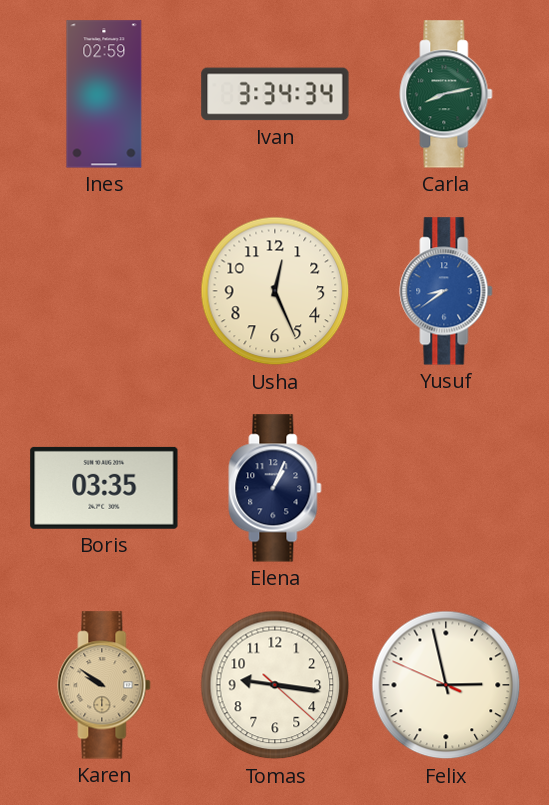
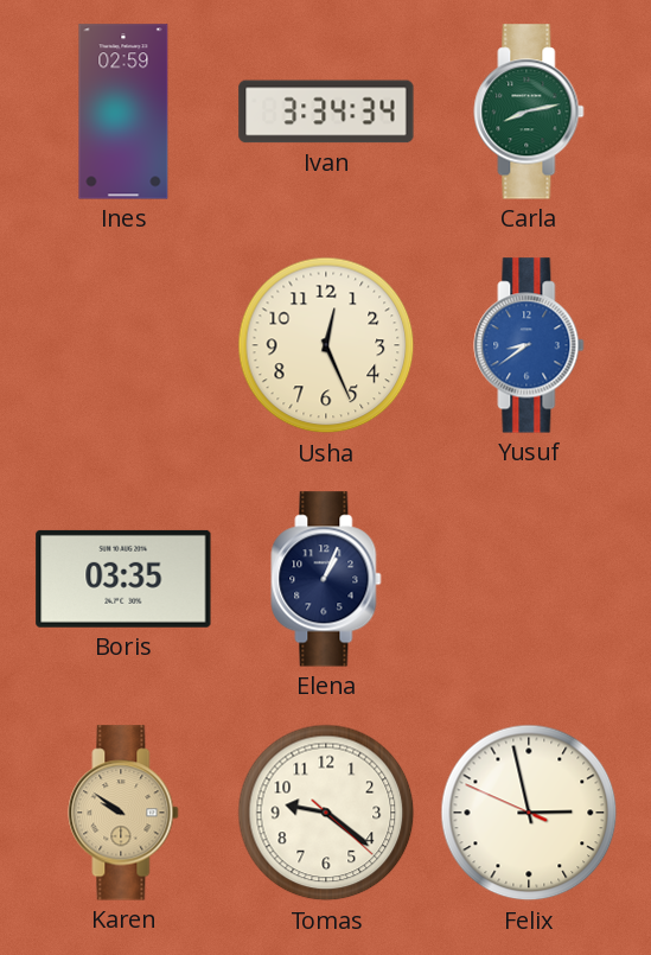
Tomas: 9:16 -> 9:21 (326, 813)
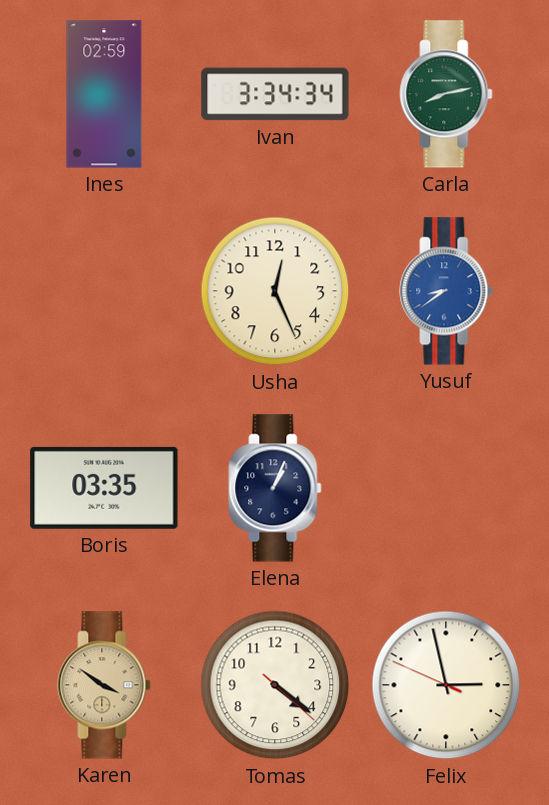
Karen: 9:51 -> 3:51 (104, 685)
Tomas: 9:21 -> 4:21 (275, 685)
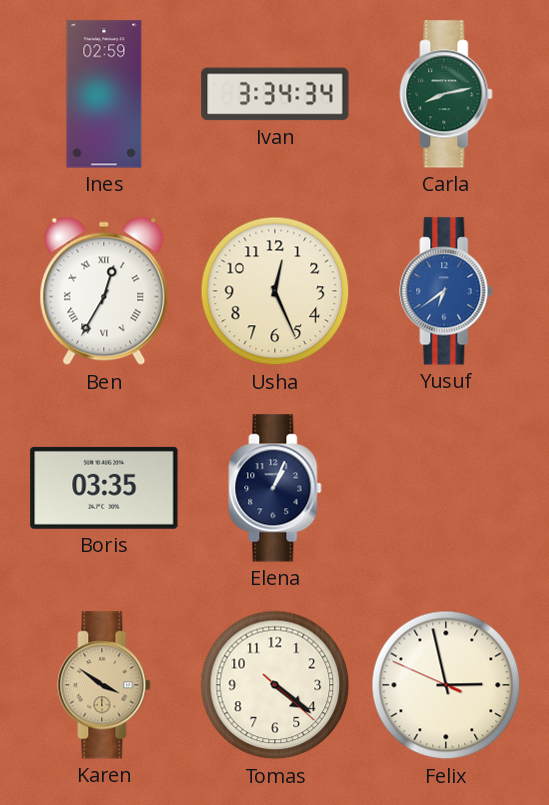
Ben: none -> 12:35 (104, 291)
Yusuf: 8:39 -> 6:39 (446, 291)
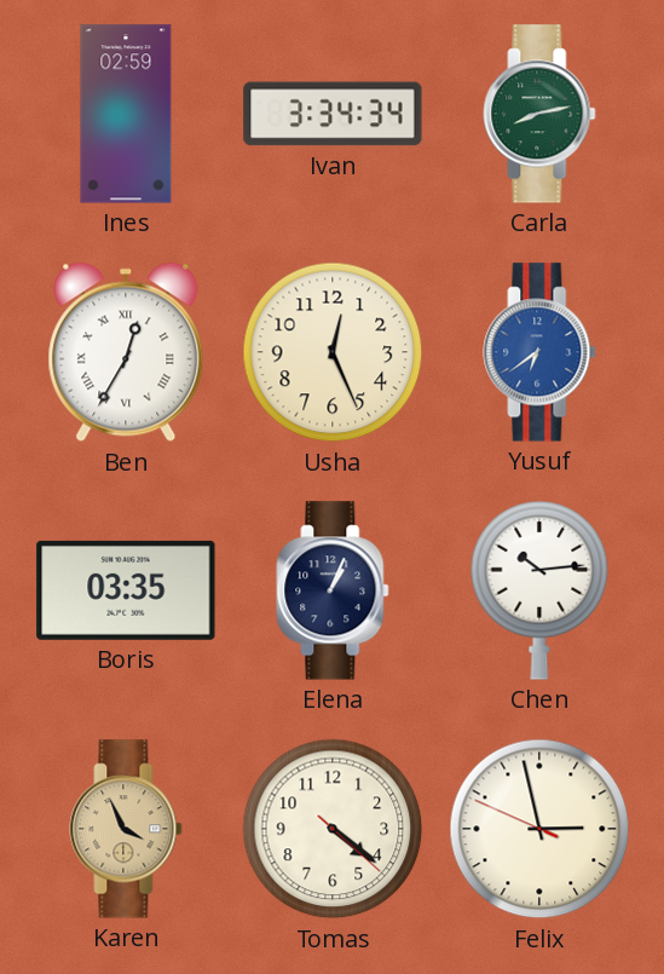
Chen: none -> 10:14 (539, 590)
Karen: 3:51 -> 3:56 (126, 829)
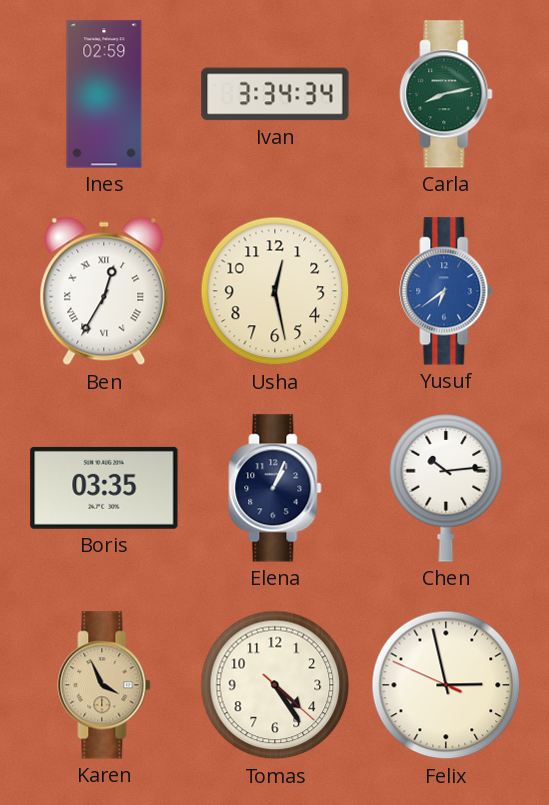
Usha: 12:26 -> 12:28 (275, 291)
Tomas: 4:21 -> 4:24 (275, 685)
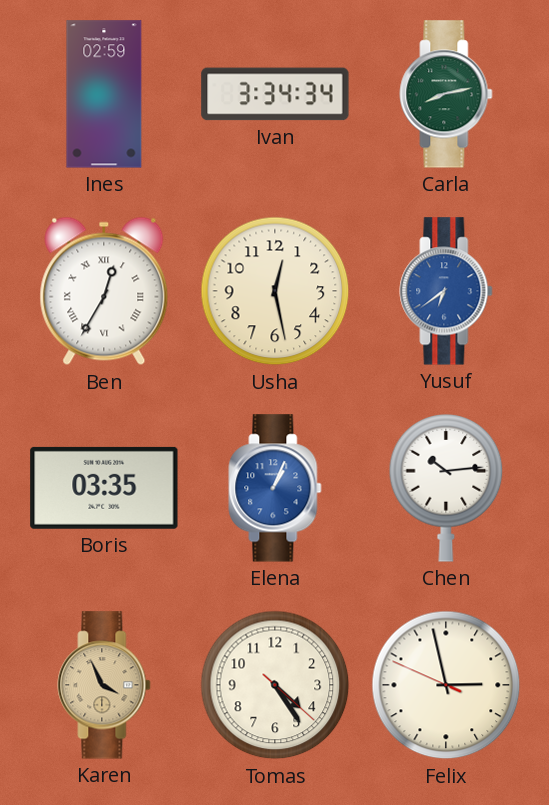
Elena dial: navy -> blue (275, 488)
